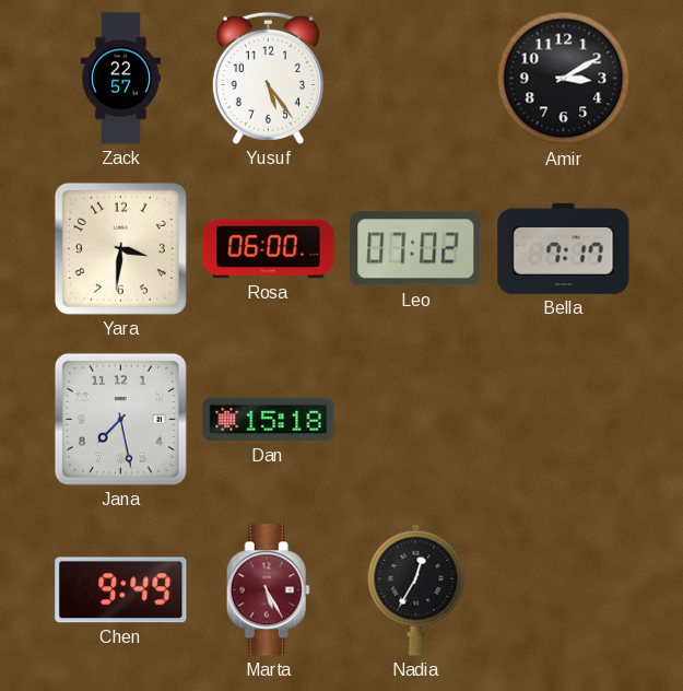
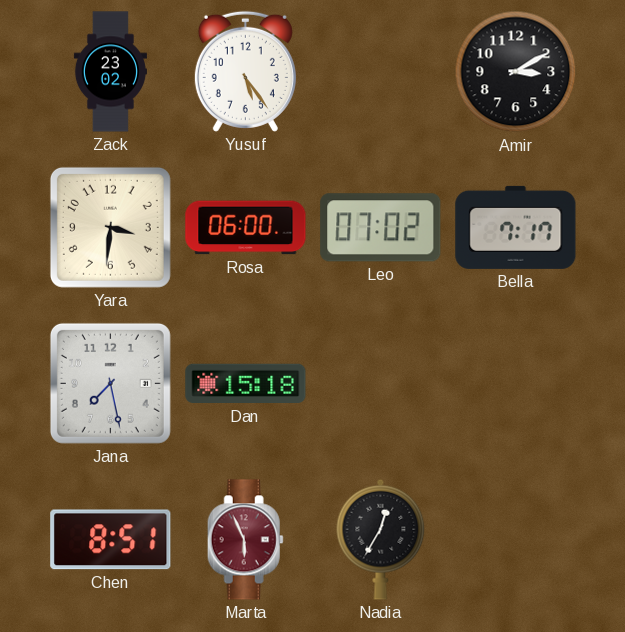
Zack: 22:57 -> 23:02 (110, 72)
Chen: 9:49 -> 8:51 (111, 540)
Marta: 5:25 -> 5:56 (245, 540)
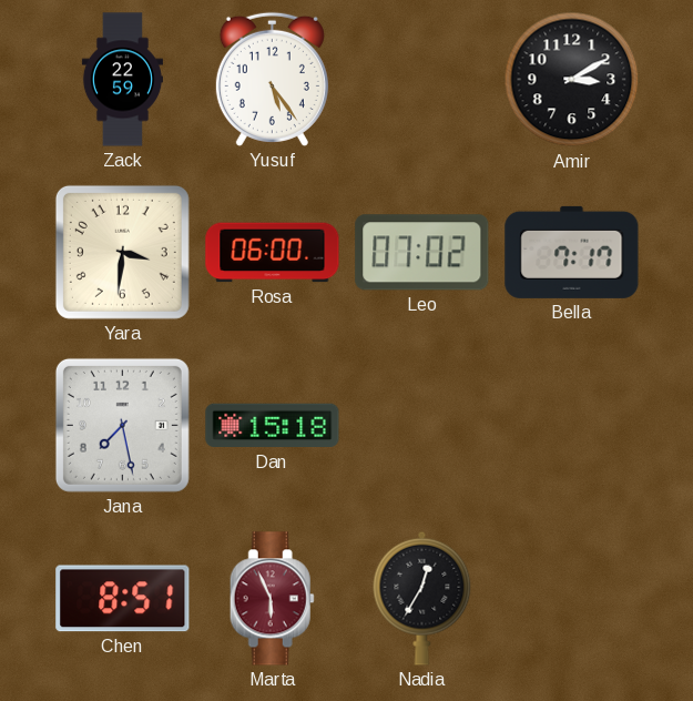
Zack: 23:02 -> 22:59 (122, 80)
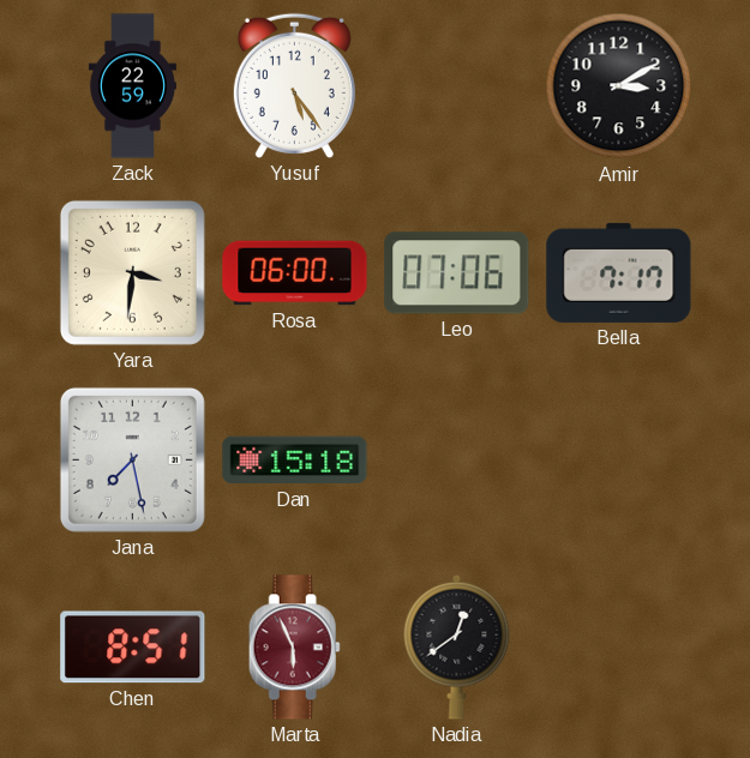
Leo: 07:02 -> 07:06 (457, 273)
Nadia: 12:35 -> 12:39 (457, 646)
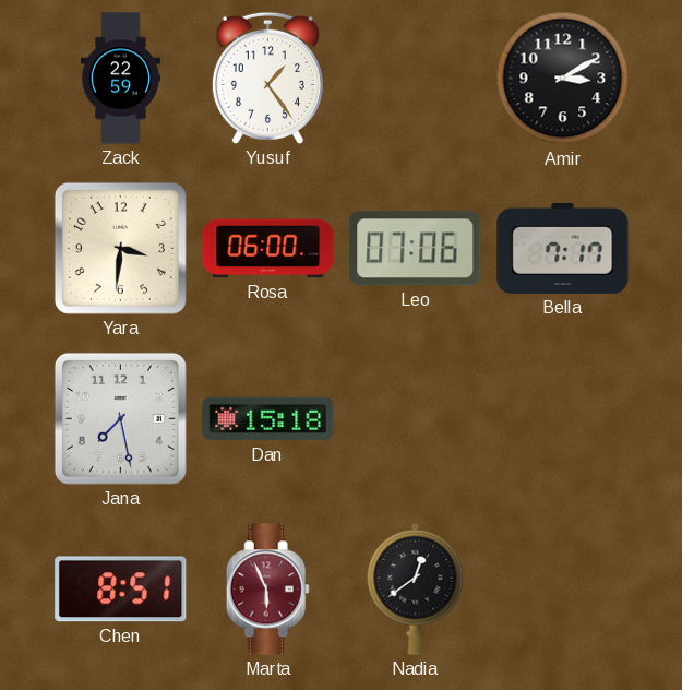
Yusuf: 5:24 -> 1:24 (267, 78)
